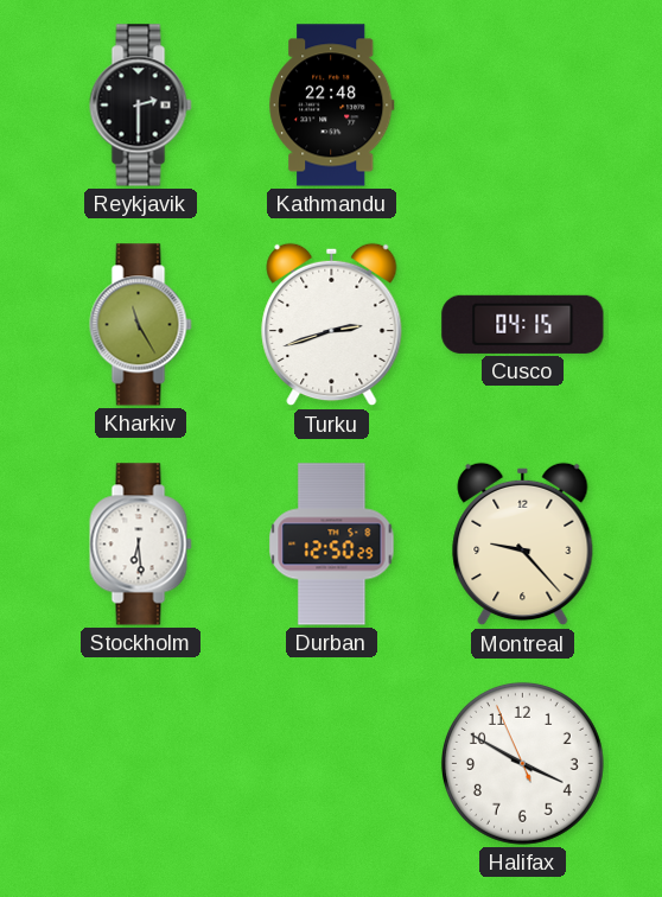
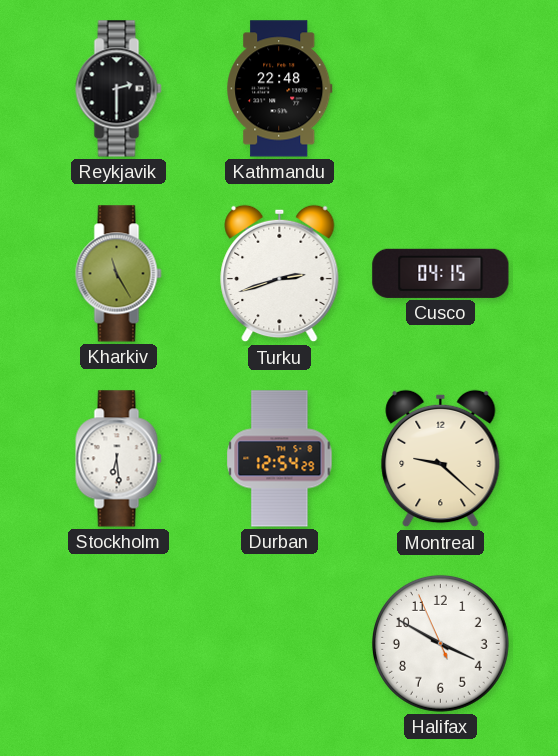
Durban: 12:50 -> 12:54 (280, 459)
Montreal: 9:23 -> 9:22 (441, 459)
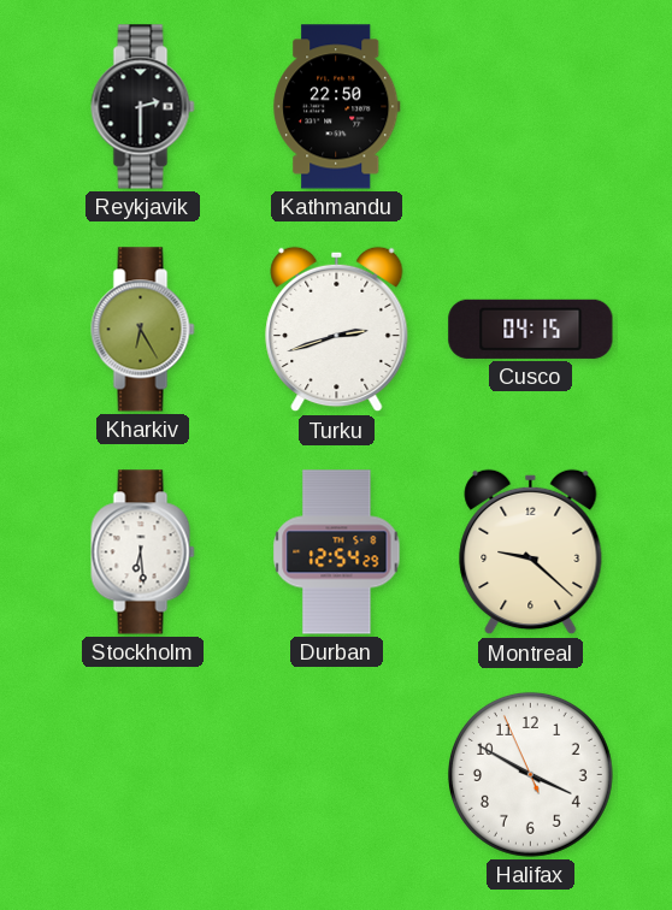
Kathmandu: 22:48 -> 22:50 (337, 107)
Kharkiv: 11:25 -> 6:25 (143, 330)
